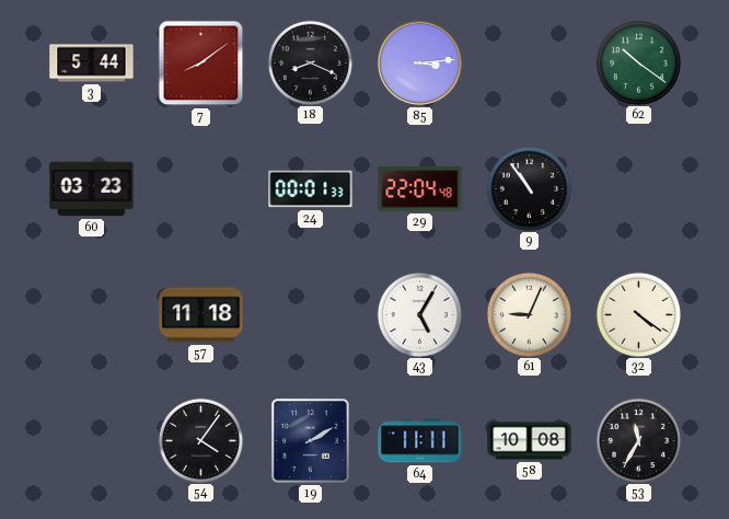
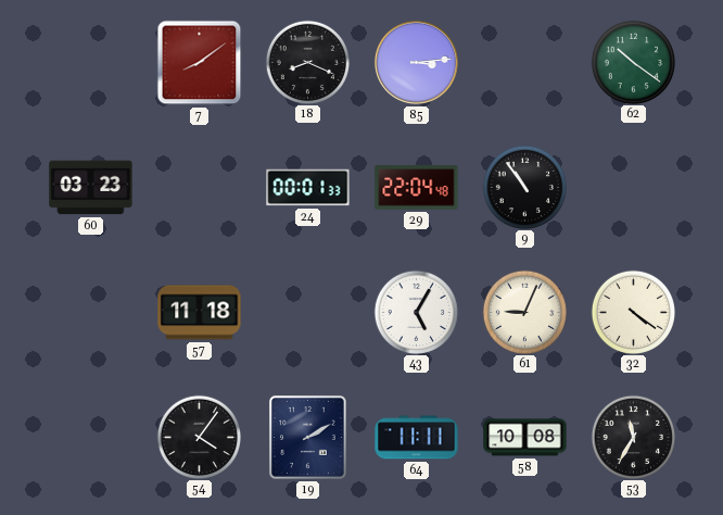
3: 5:44 -> none (92, 64)
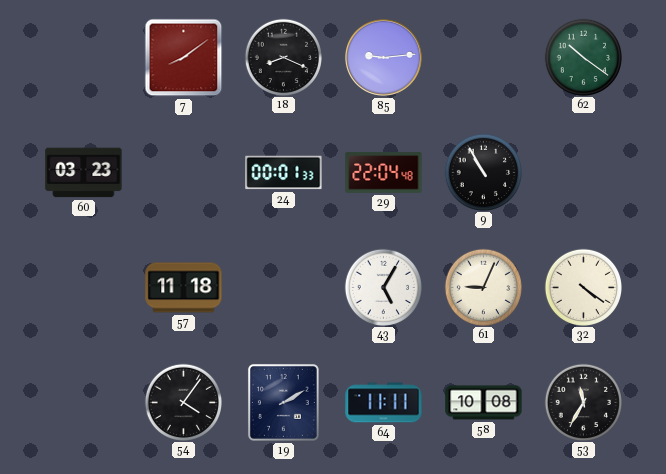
85: 3:14 -> 9:14 (383, 57)
9: 10:54 -> 10:55 (483, 172)
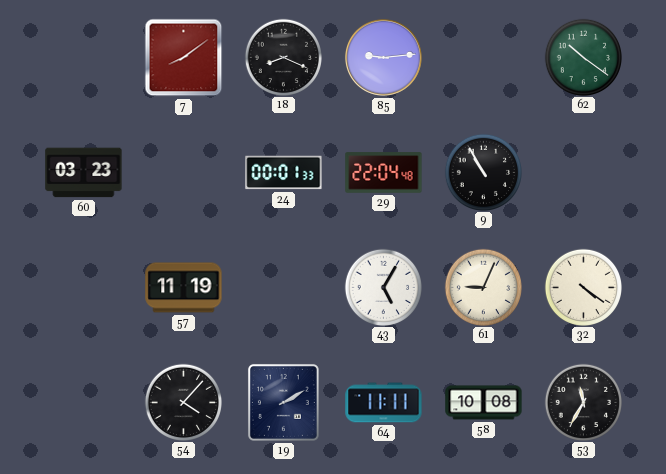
57: 11:18 -> 11:19 (184, 288)
54: 4:06 -> 4:07 (183, 402)
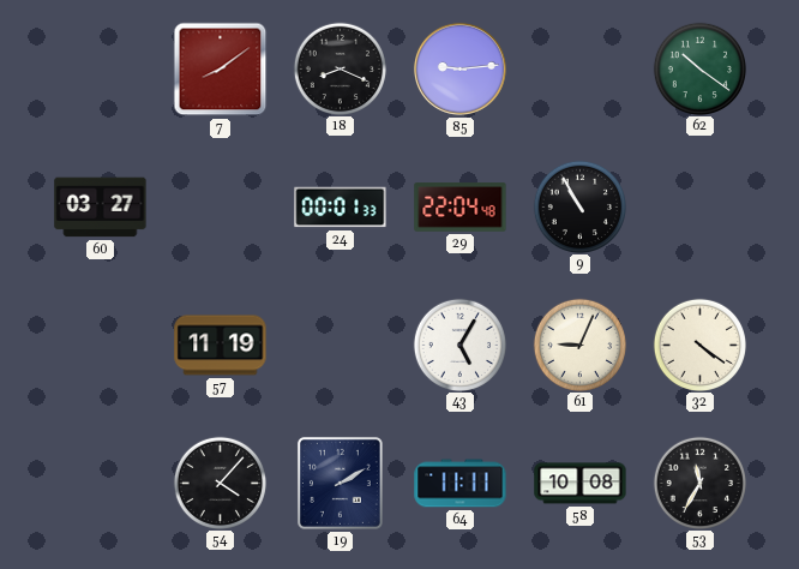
60: 03:23 -> 03:27 (101, 208)
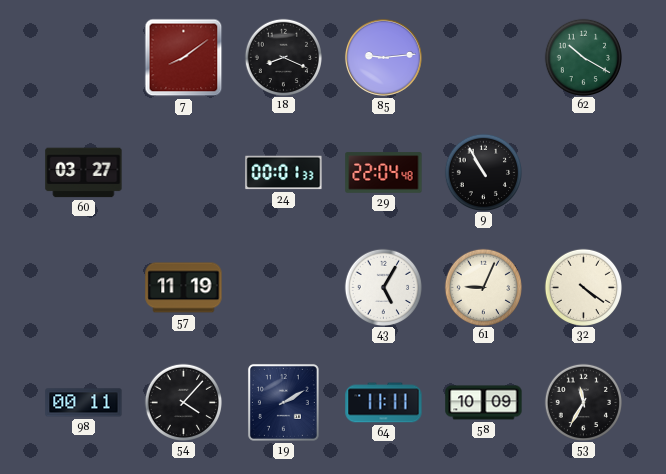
62: 10:21 -> 10:20 (583, 57)
98: none -> 00:11 (84, 403)
58: 10:08 -> 10:09 (484, 403)
